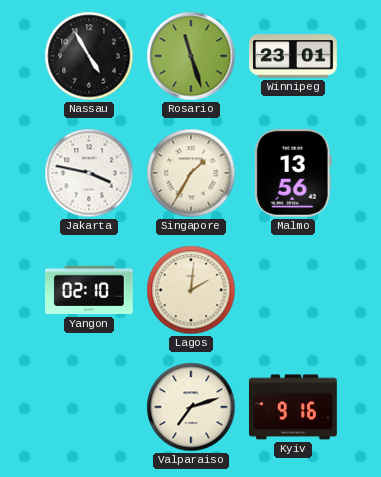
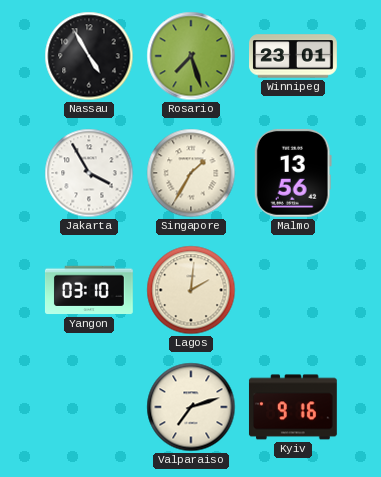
Rosario: 11:27 -> 7:27 (191, 56)
Jakarta: 3:47 -> 3:55 (89, 173)
Yangon: 02:10 -> 03:10 (89, 290)
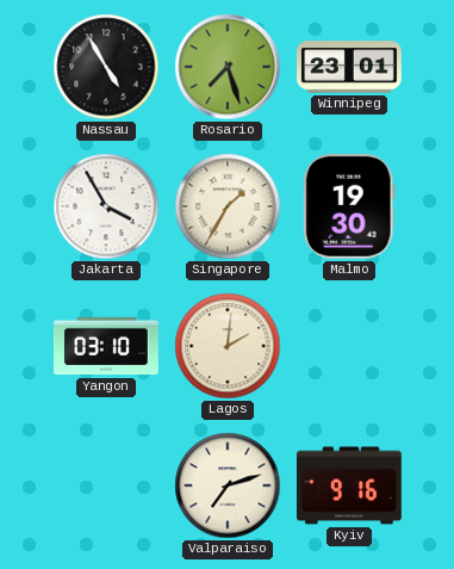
Malmo: 13:56 -> 19:30 (349, 206)
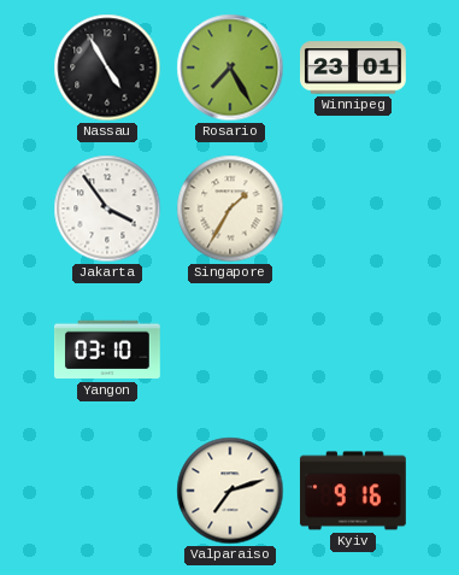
Rosario: 7:27 -> 7:25 (230, 68)
Jakarta: 3:55 -> 3:54 (107, 209)
Malmo: 19:30 -> none (349, 206)
Lagos: 2:01 -> none (228, 346)
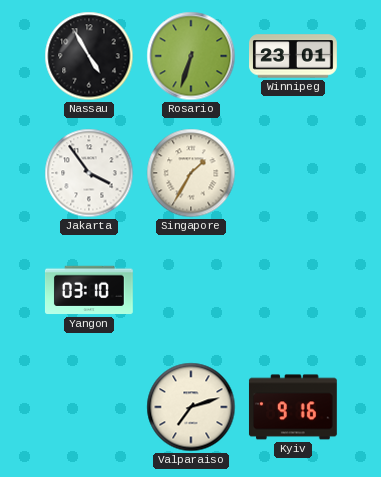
Rosario: 7:25 -> 6:33 (191, 56)
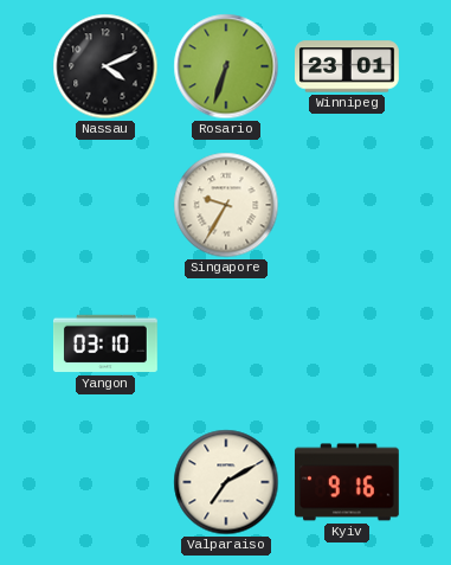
Nassau: 4:55 -> 4:11 (105, 66)
Jakarta: 3:54 -> none (89, 173)
Singapore: 1:35 -> 9:35 (226, 205)
Valparaiso: 7:12 -> 7:10 (226, 482)
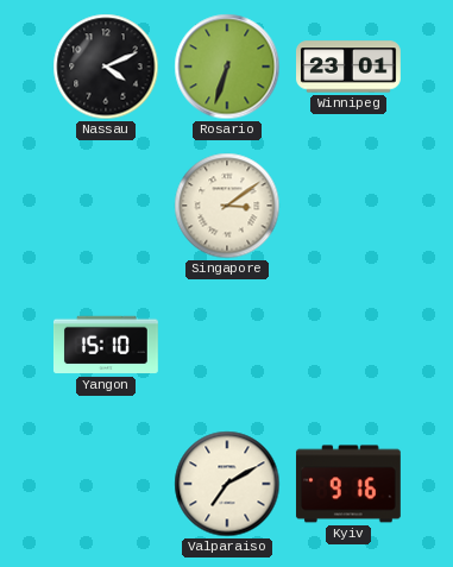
Singapore: 9:35 -> 3:09 (227, 206)
Yangon: 03:10 -> 15:10 (106, 345)
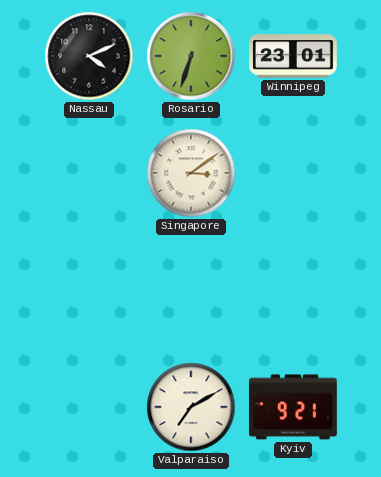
Yangon: 15:10 -> none (106, 345)
Kyiv: 9:16 -> 9:21 (293, 407)
